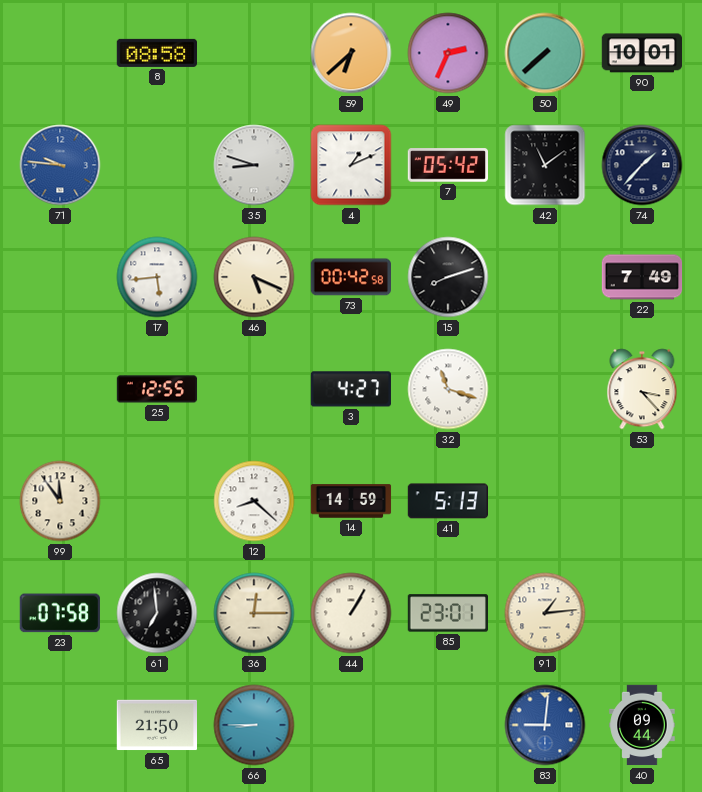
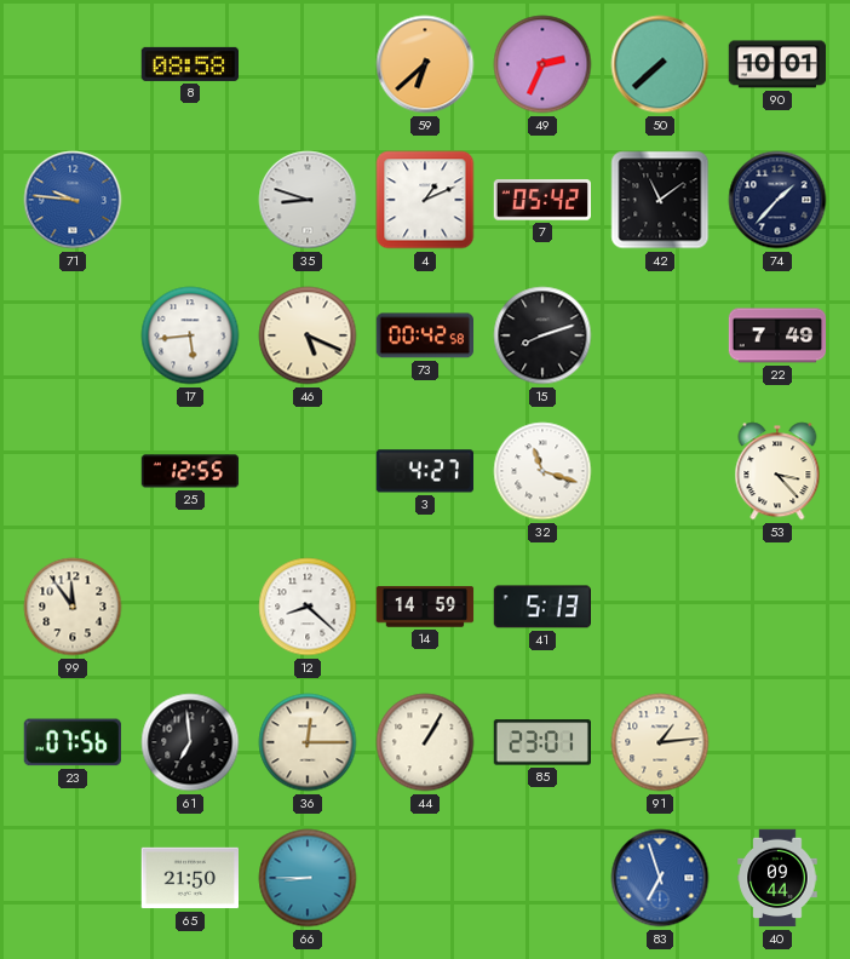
23: 07:58 -> 07:56 (73, 742)
83: 9:01 -> 6:57 (660, 878)
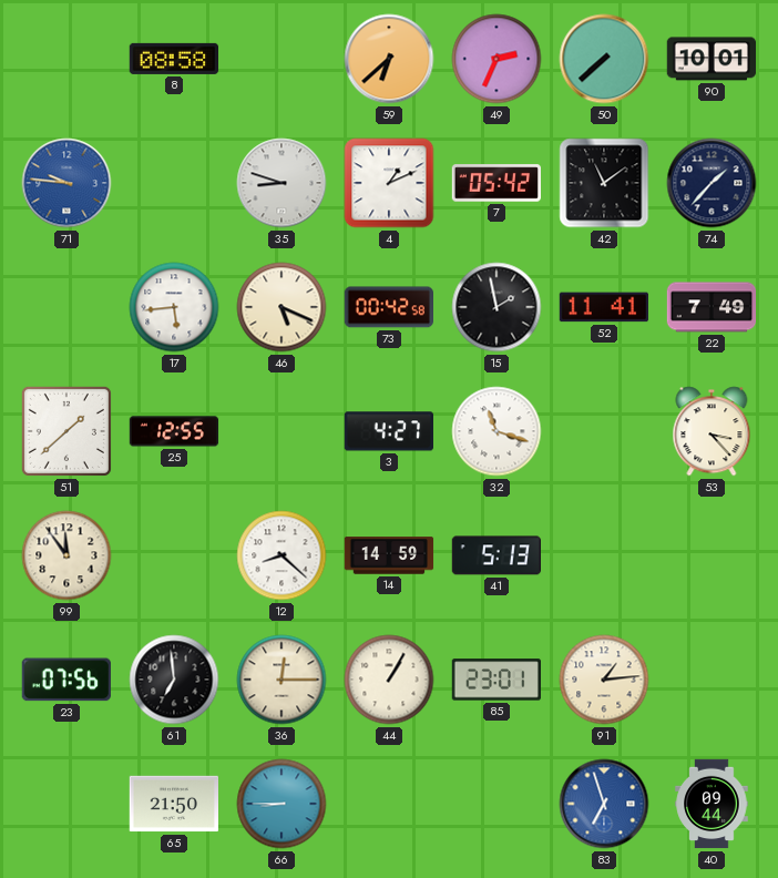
15: 8:12 -> 1:58 (497, 307)
52: none -> 11:41 (603, 307)
51: none -> 1:38 (66, 431)
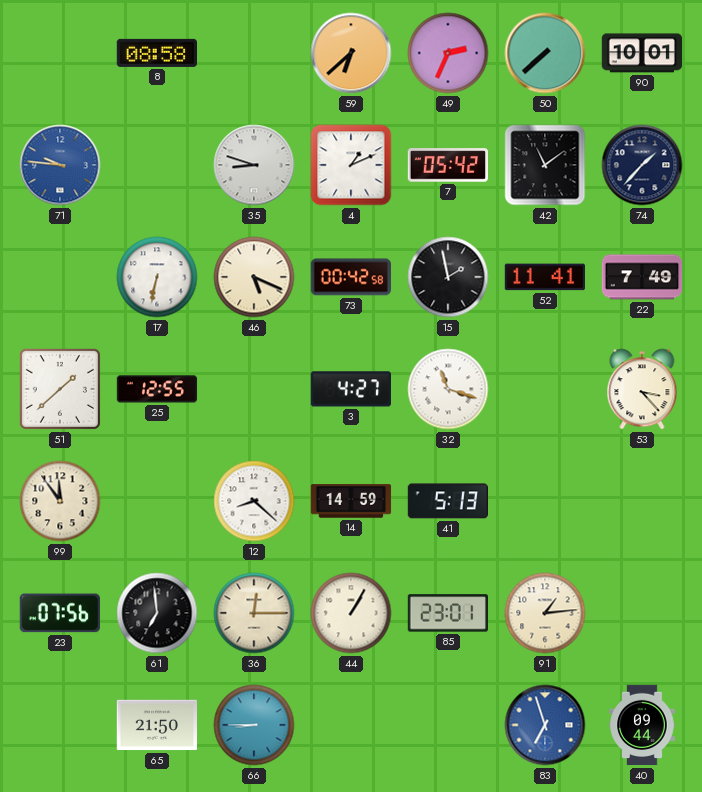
17: 5:44 -> 6:32 (157, 277)
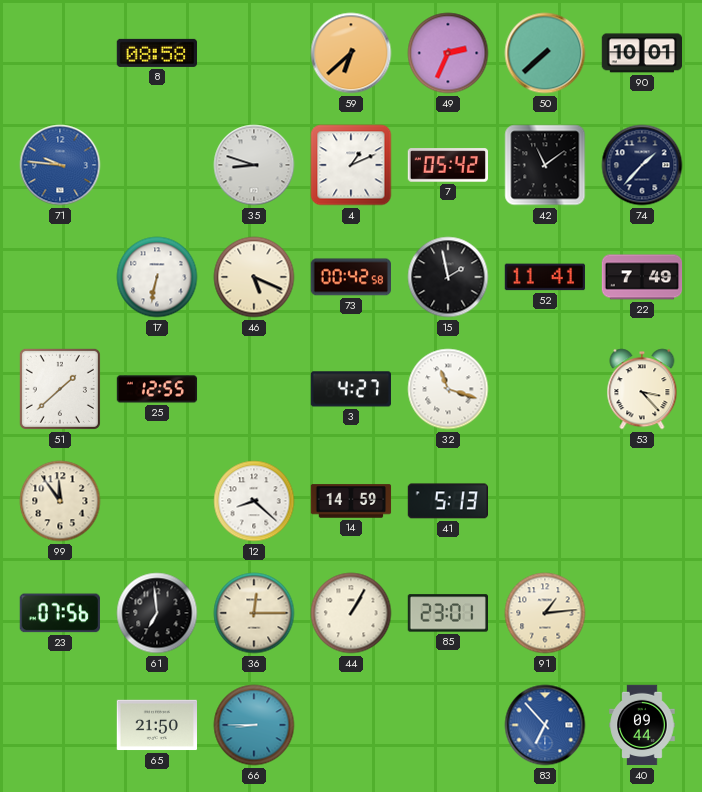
83: 6:57 -> 6:53 (545, 725)
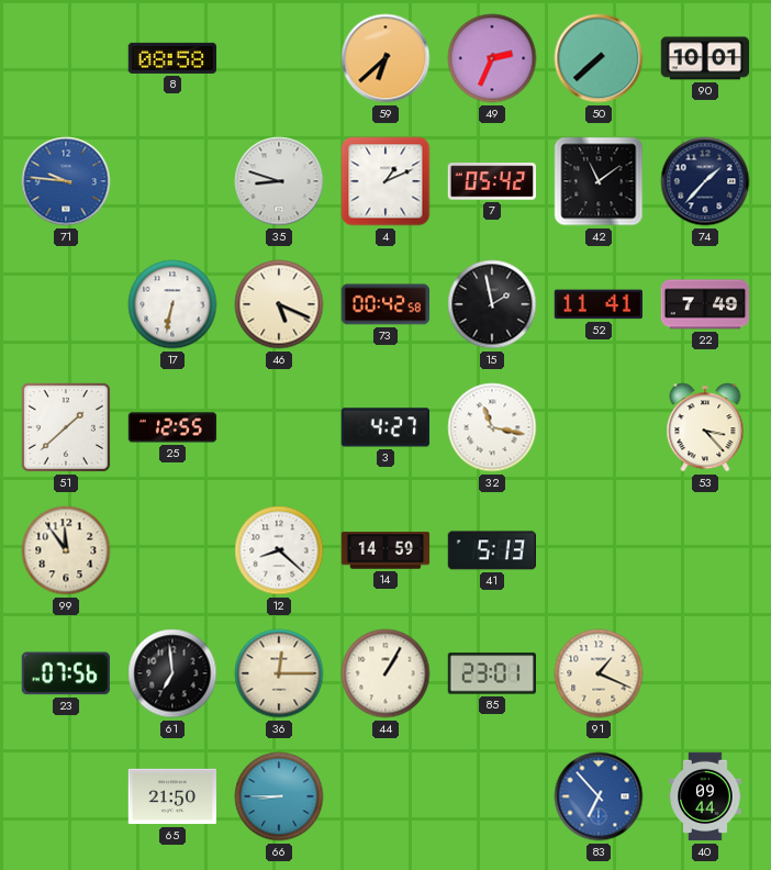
32: 11:18 -> 11:17 (492, 427)
91: 1:14 -> 1:19 (599, 673)
